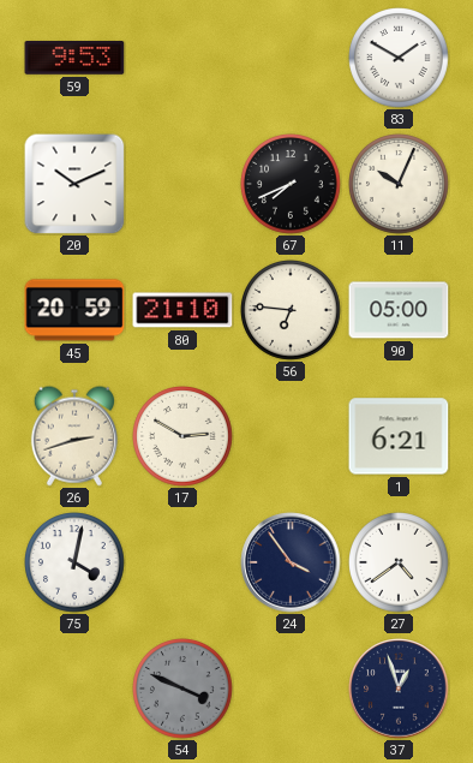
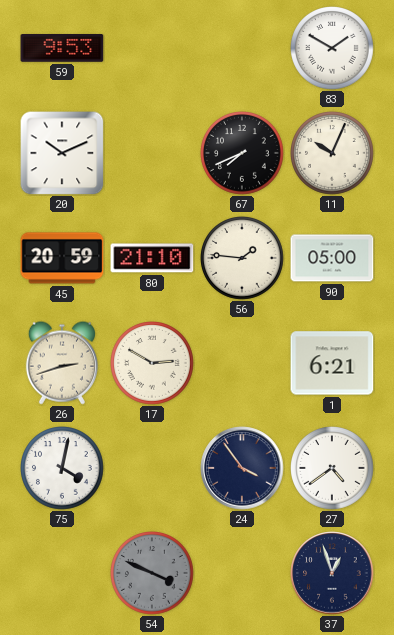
56: 6:46 -> 1:46 (243, 259)
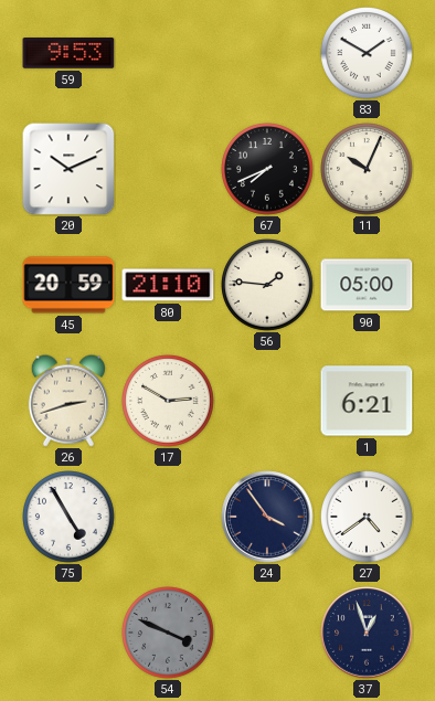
75: 4:02 -> 4:55 (70, 518)
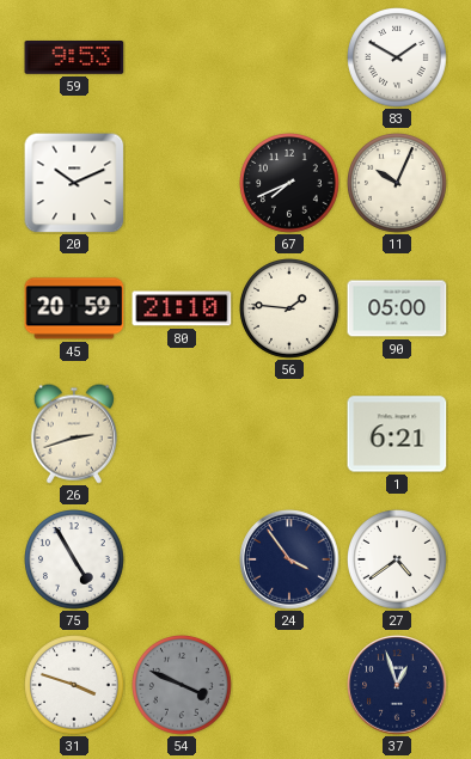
17: 2:50 -> none (169, 402)
31: none -> 3:48 (75, 686)
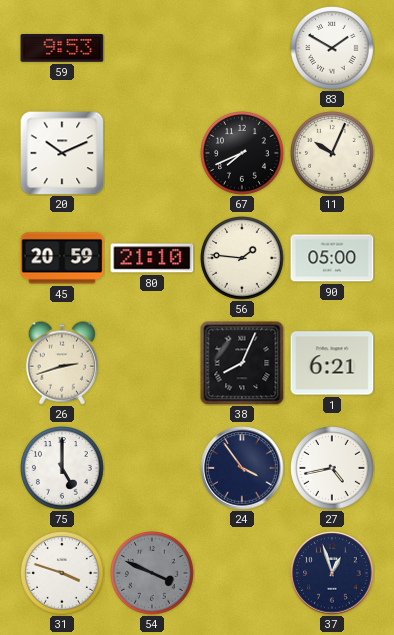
38: none -> 8:04 (242, 363)
75: 4:55 -> 5:00 (63, 469)
27: 4:39 -> 4:43 (333, 469)
